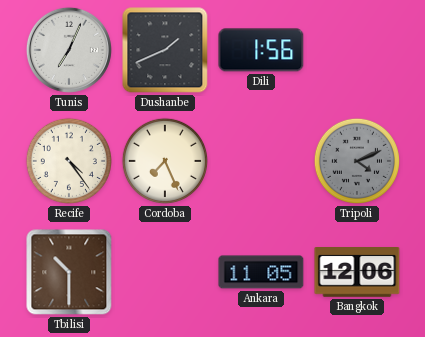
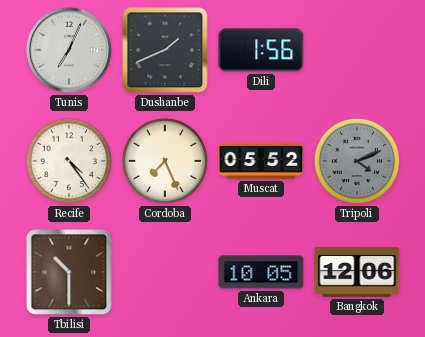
Muscat: none -> 05:52 (261, 161)
Ankara: 11:05 -> 10:05 (261, 272)
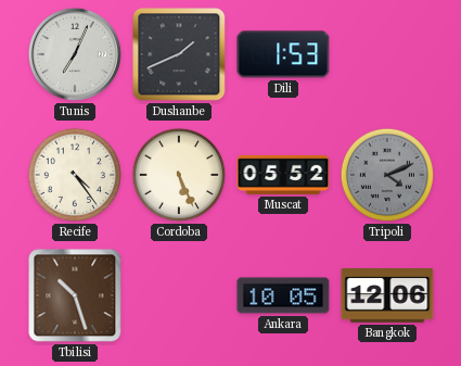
Dili: 1:56 -> 1:53 (283, 54)
Cordoba: 7:26 -> 5:26 (179, 175)
Tbilisi: 10:30 -> 10:27 (75, 295)
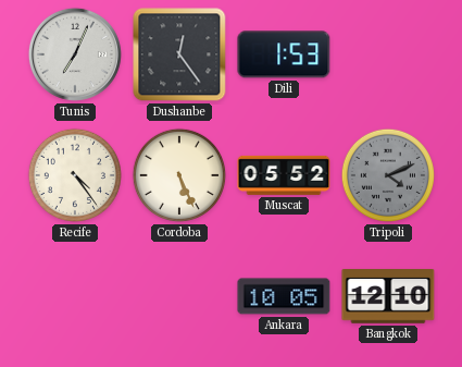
Dushanbe: 1:41 -> 12:24 (179, 54)
Tbilisi: 10:27 -> none (75, 295)
Bangkok: 12:06 -> 12:10 (388, 297)
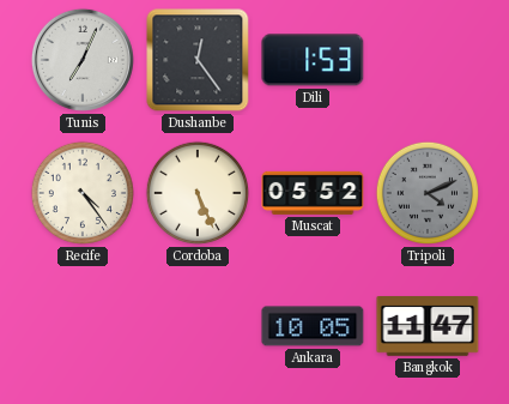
Bangkok: 12:10 -> 11:47 (428, 327)
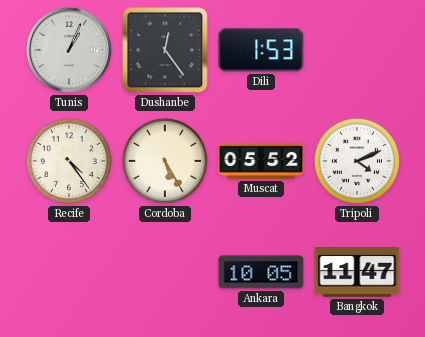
Tunis: 7:04 -> 1:04 (69, 50)
Cordoba: 5:26 -> 5:25 (165, 161)
Tripoli dial: grey -> white (357, 161)
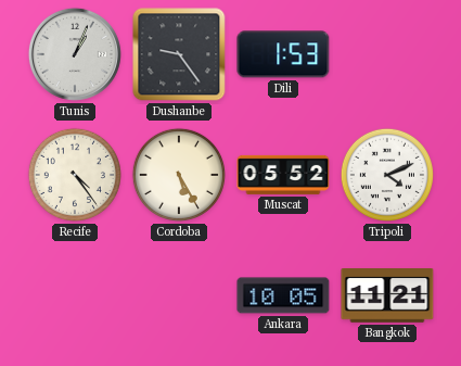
Dushanbe: 12:24 -> 9:24 (179, 54)
Bangkok: 11:47 -> 11:21 (387, 296)
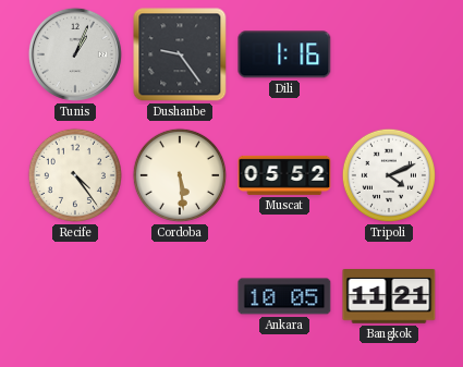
Dili: 1:53 -> 1:16 (284, 54)
Cordoba: 5:25 -> 5:29 (180, 175)
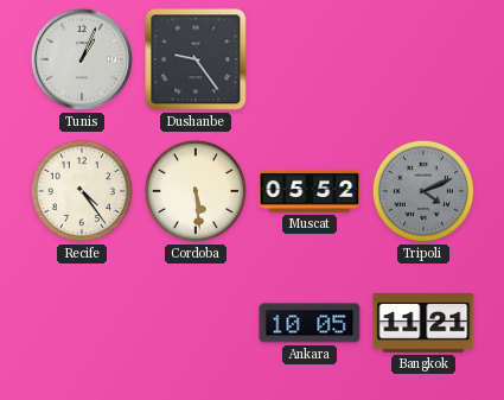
Dili: 1:16 -> none (284, 54)
Tripoli dial: white -> grey (423, 191)
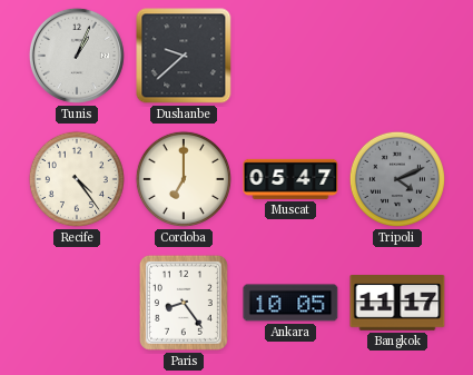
Dushanbe: 9:24 -> 9:38 (184, 56)
Cordoba: 5:29 -> 7:00 (184, 179)
Muscat: 05:52 -> 05:47 (290, 179)
Paris: none -> 8:24 (184, 303)
Bangkok: 11:21 -> 11:17 (397, 304)
